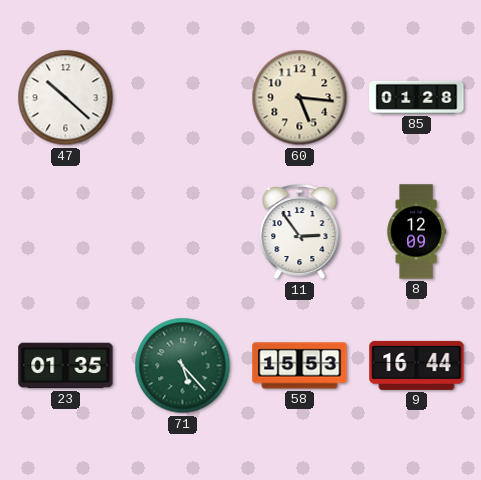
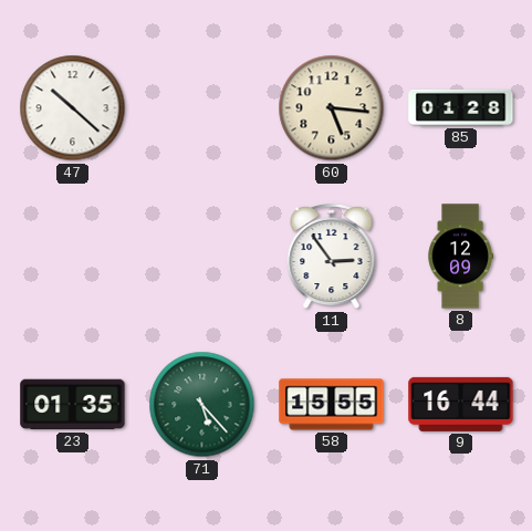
58: 15:53 -> 15:55 (332, 405)
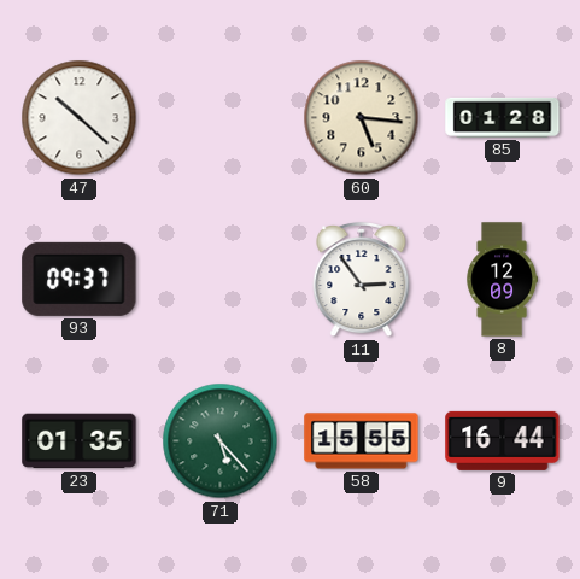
93: none -> 09:37 (80, 279)
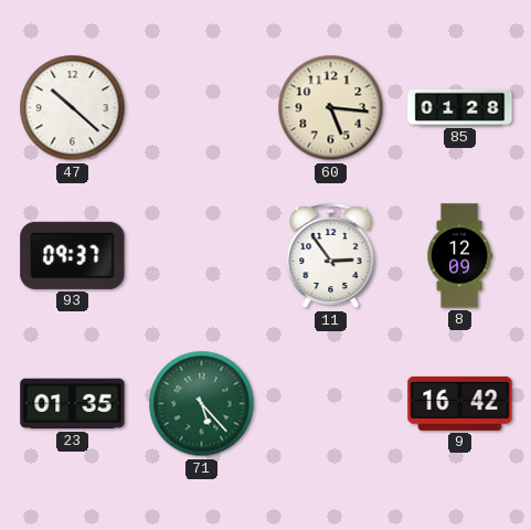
58: 15:55 -> none (362, 441)
9: 16:44 -> 16:42 (460, 403)
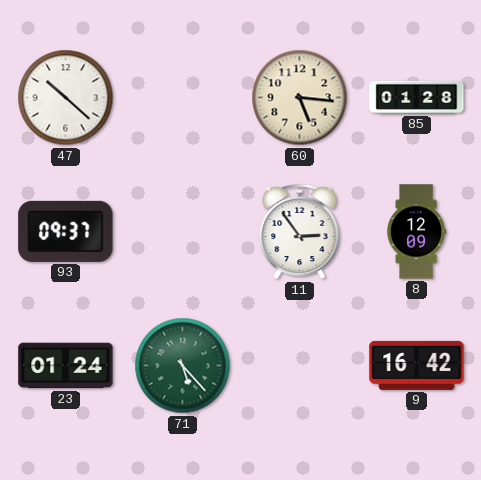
23: 01:35 -> 01:24 (66, 366)
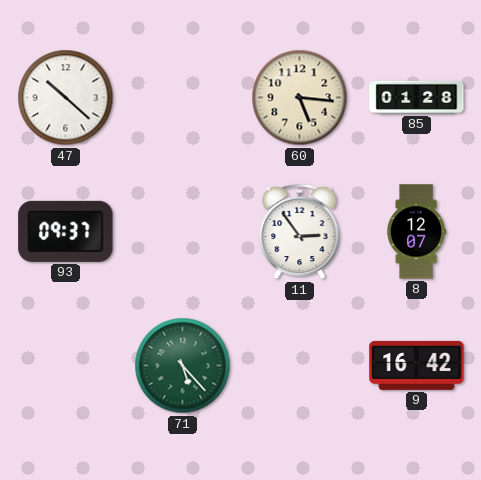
8: 12:09 -> 12:07 (416, 232)
23: 01:24 -> none (66, 366)
